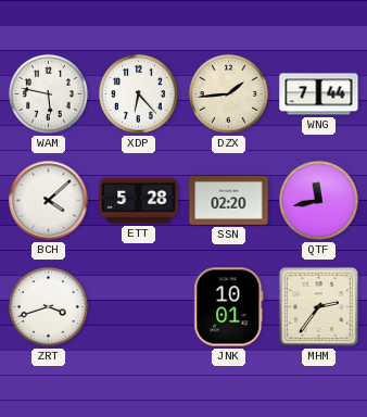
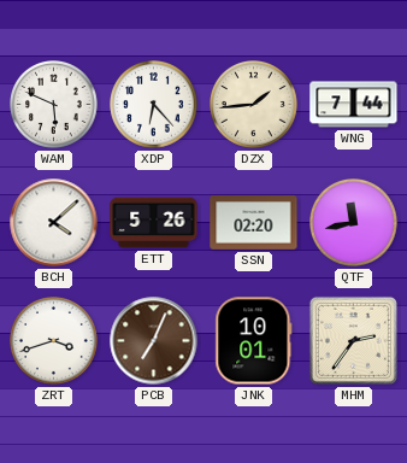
WAM: 5:47 -> 5:49 (54, 105)
ETT: 5:28 -> 5:26 (154, 223)
PCB: none -> 7:04 (154, 341)
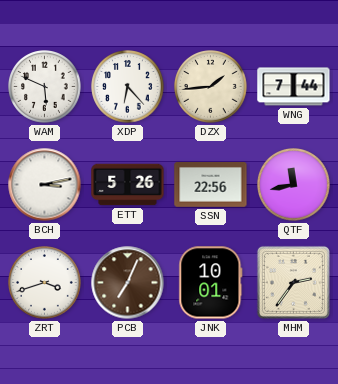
BCH: 4:08 -> 3:13 (45, 185)
SSN: 02:20 -> 22:56 (211, 185)
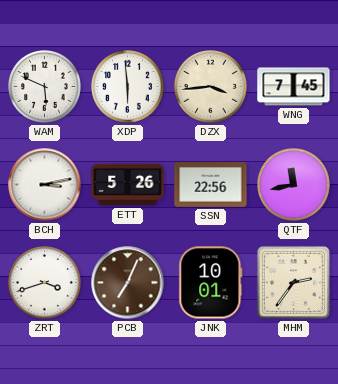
XDP: 6:23 -> 5:59 (128, 87)
DZX: 1:44 -> 3:44 (211, 87)
WNG: 7:44 -> 7:45 (294, 87)
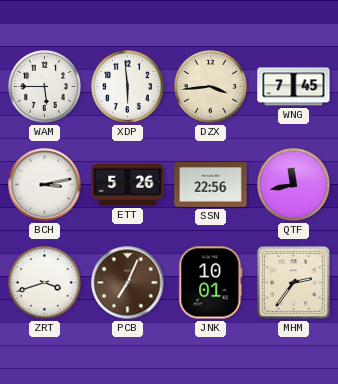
WAM: 5:49 -> 5:45 (45, 87)
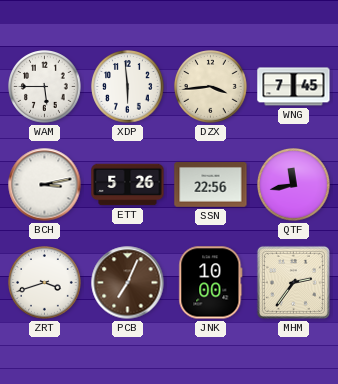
JNK: 10:01 -> 10:00 (211, 283)
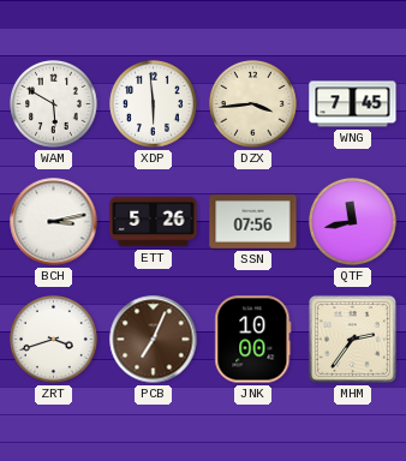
WAM: 5:45 -> 5:50 (54, 104)
SSN: 22:56 -> 07:56 (253, 222)
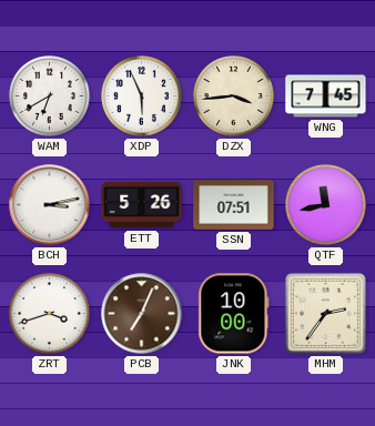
WAM: 5:50 -> 6:40 (50, 97)
XDP: 5:59 -> 5:56 (142, 97)
SSN: 07:56 -> 07:51 (234, 205)
